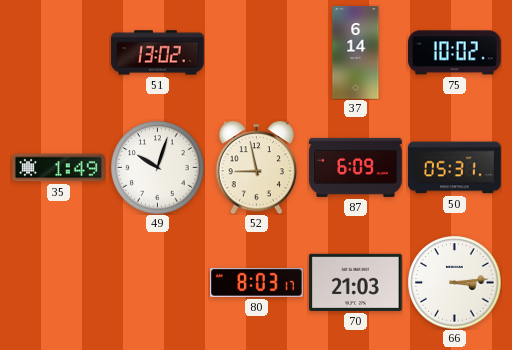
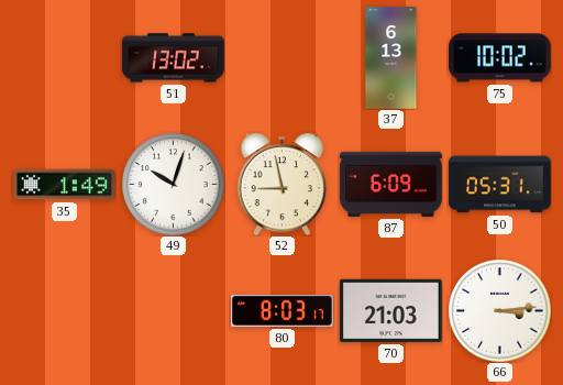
37: 6:14 -> 6:13 (391, 58)
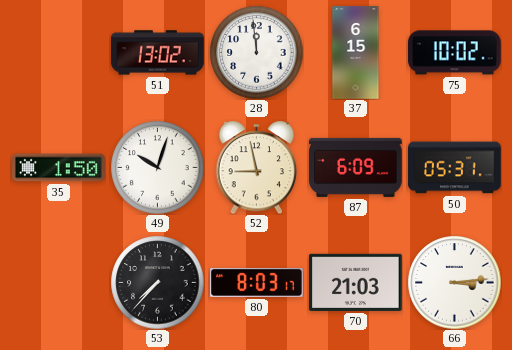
28: none -> 11:59 (256, 52)
37: 6:13 -> 6:15 (356, 53)
35: 1:49 -> 1:50 (59, 168)
53: none -> 7:37 (157, 282)
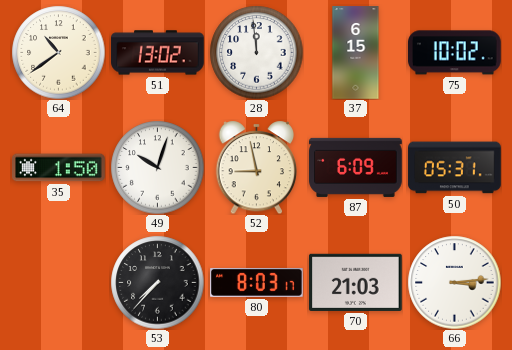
64: none -> 10:39 (58, 52)
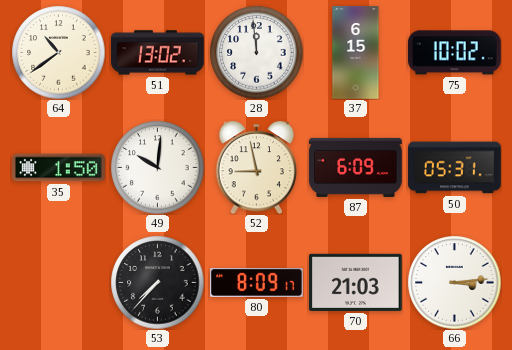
49: 10:03 -> 10:01 (157, 167)
80: 8:03 -> 8:09 (257, 282)
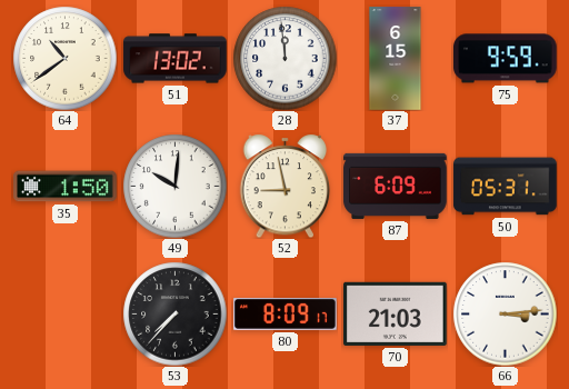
75: 10:02 -> 9:59 (506, 59)
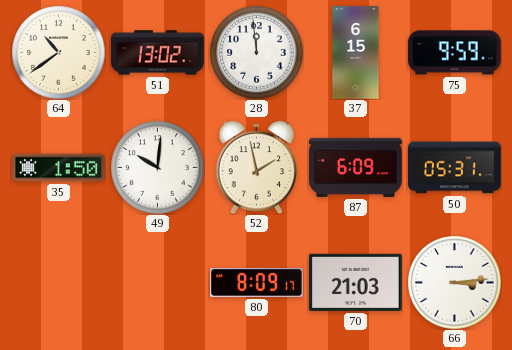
52: 8:58 -> 1:58 (257, 167)
53: 7:37 -> none (174, 313)
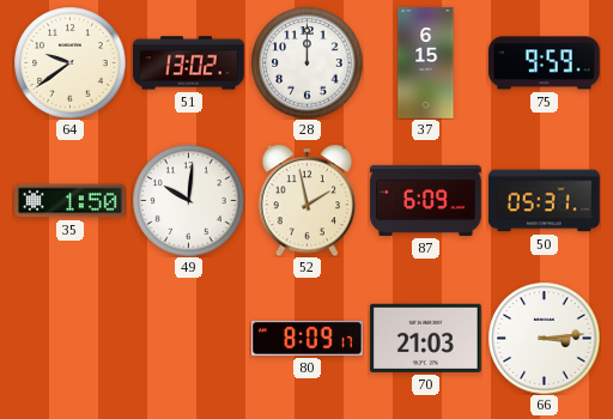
64: 10:39 -> 9:39 (69, 62)
28: 11:59 -> 12:00 (306, 62)
